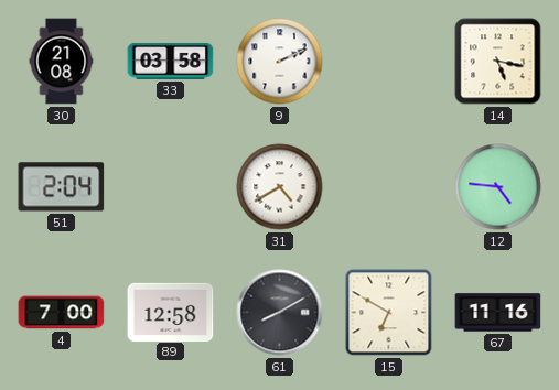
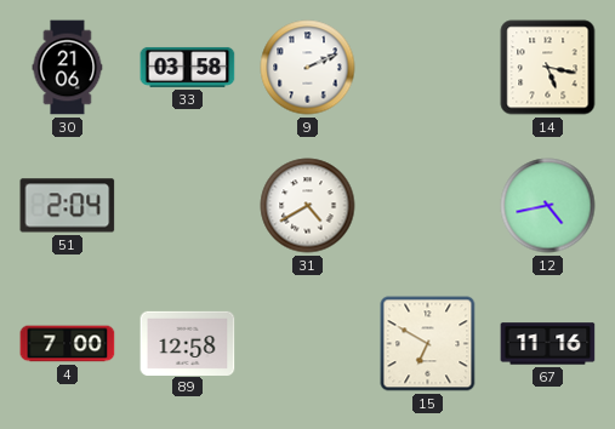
30: 21:08 -> 21:06 (68, 68)
12: 4:46 -> 4:43 (548, 206)
61: 8:10 -> none (280, 313)
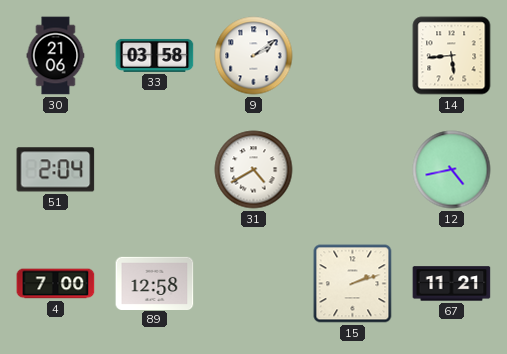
9: 2:11 -> 2:09 (254, 56)
14: 5:17 -> 5:44 (452, 56)
15: 6:50 -> 2:12 (353, 284)
67: 11:16 -> 11:21 (452, 284)
